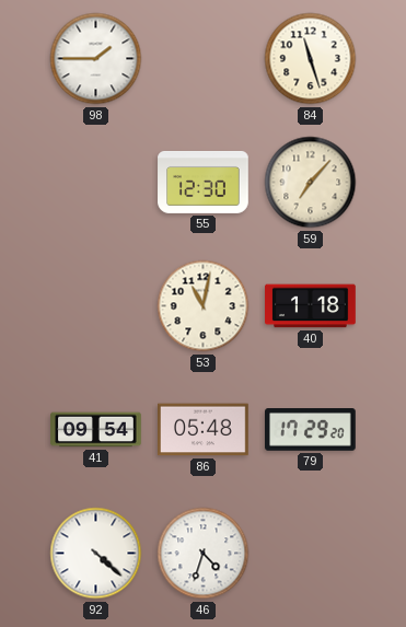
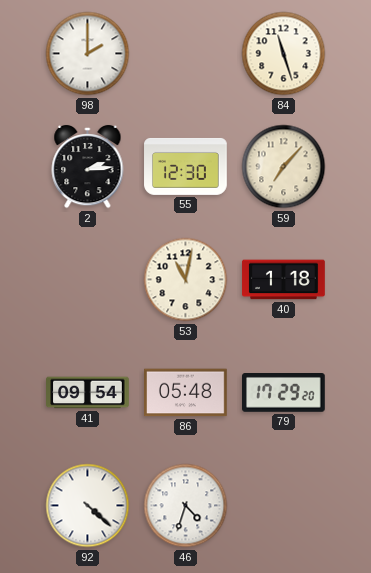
98: 1:45 -> 2:00 (88, 54)
2: none -> 2:14 (88, 167)
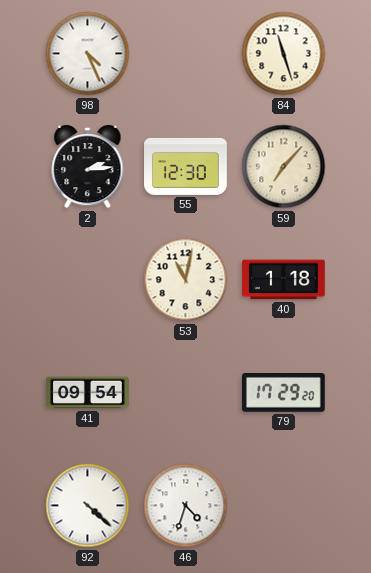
98: 2:00 -> 4:26 (88, 54)
86: 05:48 -> none (186, 393)
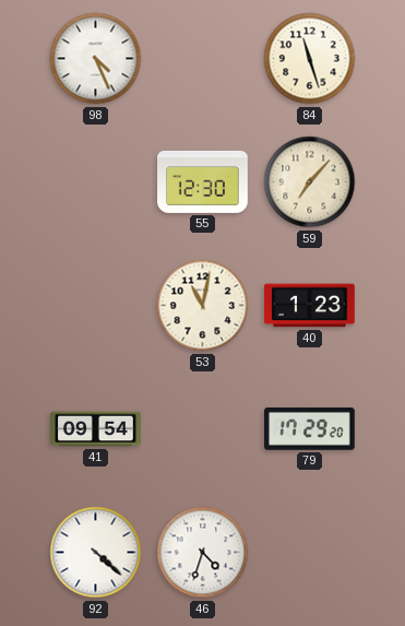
2: 2:14 -> none (88, 167)
40: 1:18 -> 1:23 (310, 306)
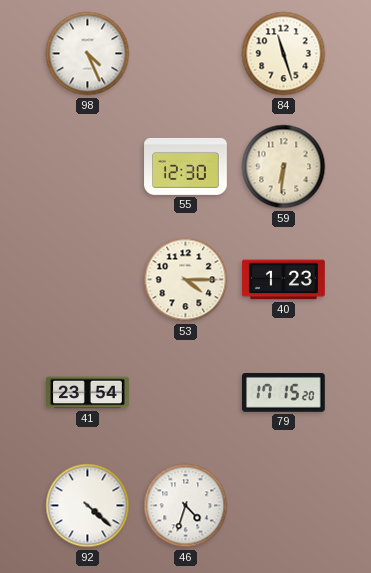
59: 7:07 -> 6:31 (284, 167)
53: 11:02 -> 4:15 (186, 280)
41: 09:54 -> 23:54 (88, 393)
79: 17:29 -> 17:15 (284, 393)
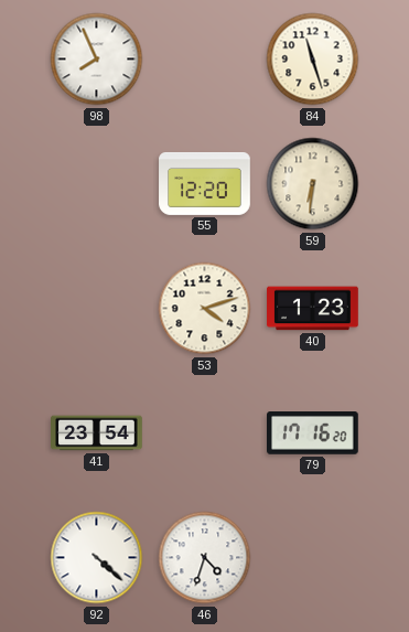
98: 4:26 -> 7:56 (97, 60)
55: 12:30 -> 12:20 (205, 183)
53: 4:15 -> 4:12 (205, 309)
79: 17:15 -> 17:16 (313, 433)
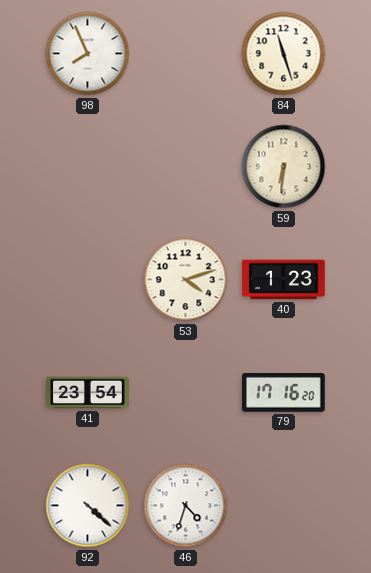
55: 12:20 -> none (205, 183)
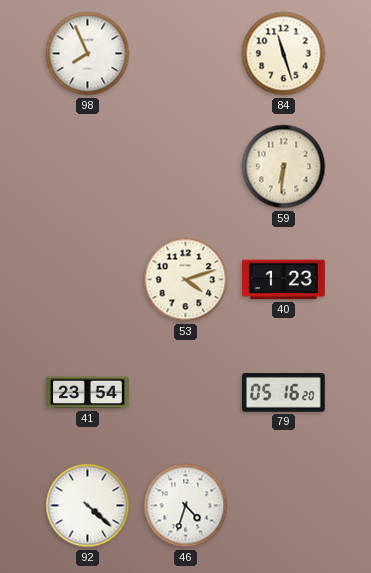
79: 17:16 -> 05:16 (284, 393)
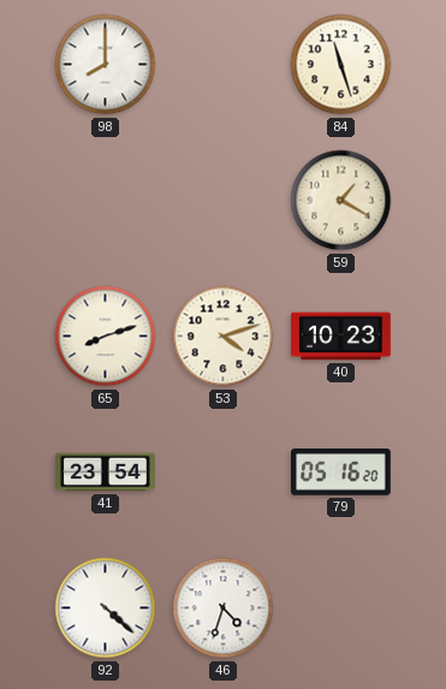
98: 7:56 -> 8:00 (106, 65)
59: 6:31 -> 1:20 (341, 201)
65: none -> 8:12 (106, 337)
40: 1:23 -> 10:23 (341, 337)
